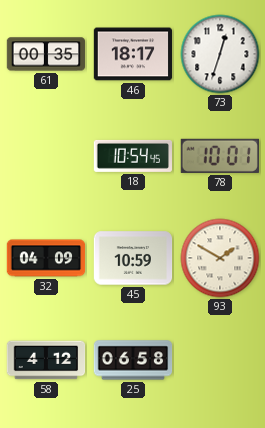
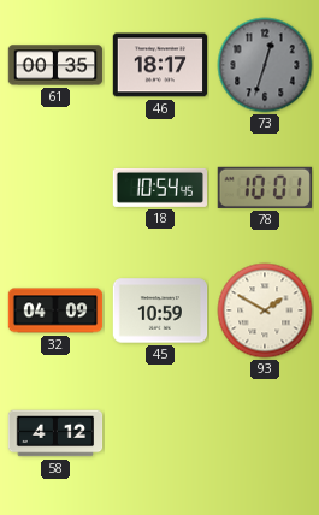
73 dial: white -> grey (265, 65)
25: 06:58 -> none (133, 360)
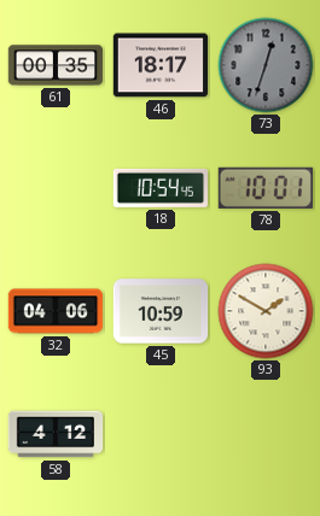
32: 04:09 -> 04:06 (56, 311)
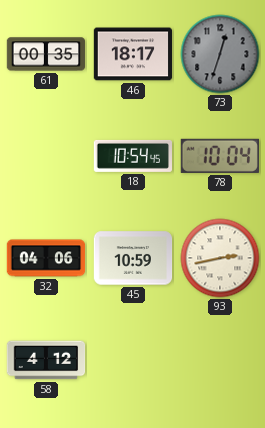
78: 10:01 -> 10:04 (220, 156)
93: 1:50 -> 2:43 (220, 258)
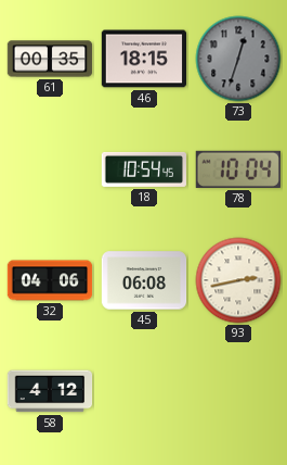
46: 18:17 -> 18:15 (144, 59)
45: 10:59 -> 06:08 (144, 280)
